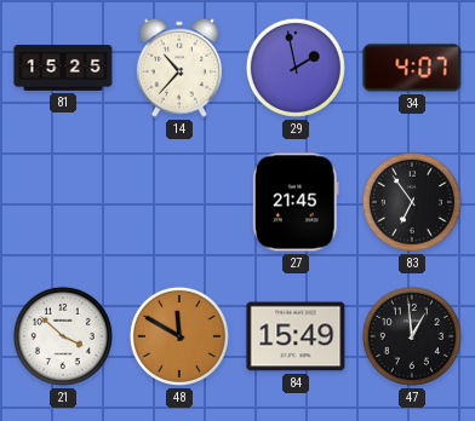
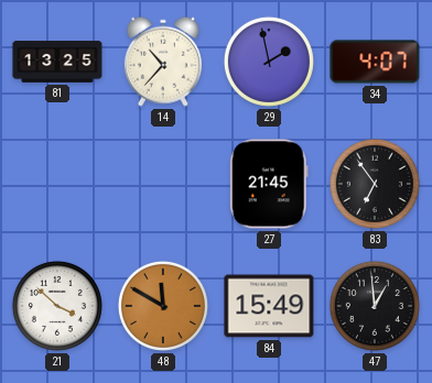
81: 15:25 -> 13:25 (57, 62)
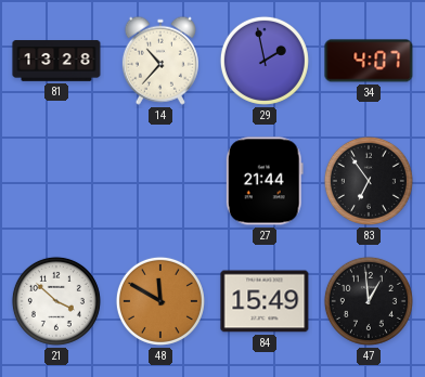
81: 13:25 -> 13:28 (56, 61)
27: 21:45 -> 21:44 (265, 181)
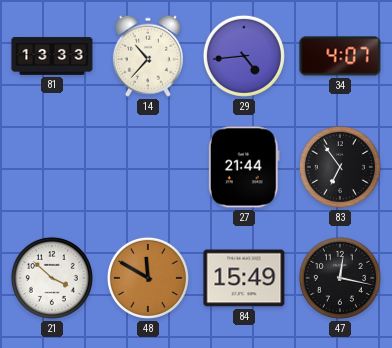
81: 13:28 -> 13:33 (52, 56)
29: 1:58 -> 4:44 (244, 56)
47: 12:59 -> 12:17 (340, 278)
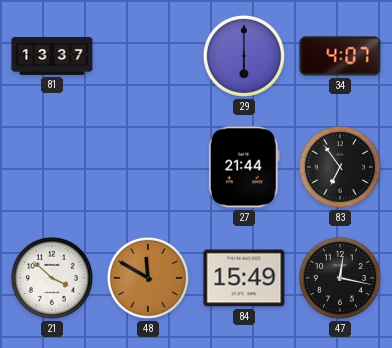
81: 13:33 -> 13:37 (52, 56)
14: 10:37 -> none (148, 56)
29: 4:44 -> 6:00 (244, 56)
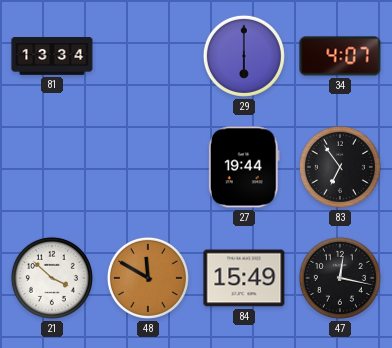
81: 13:37 -> 13:34 (52, 56)
27: 21:44 -> 19:44 (244, 167)
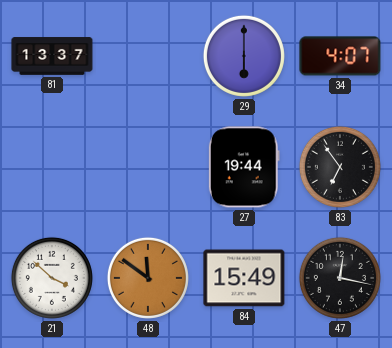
81: 13:34 -> 13:37 (52, 56)
48: 11:50 -> 11:51 (148, 278)
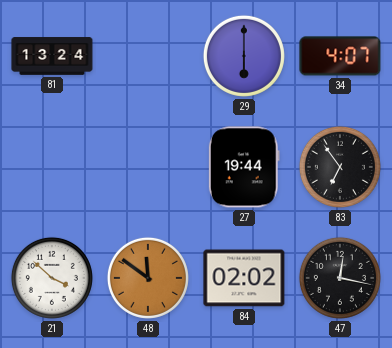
81: 13:37 -> 13:24 (52, 56)
84: 15:49 -> 02:02 (244, 278)
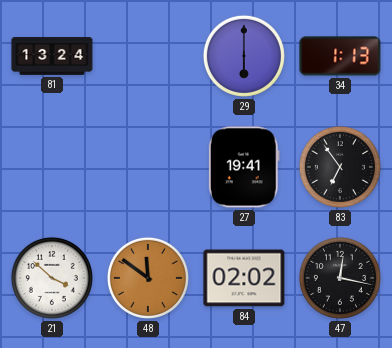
34: 4:07 -> 1:13 (340, 56)
27: 19:44 -> 19:41 (244, 167)
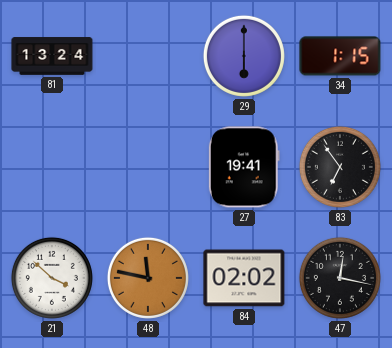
34: 1:13 -> 1:15 (340, 56)
48: 11:51 -> 11:47 (148, 278)
